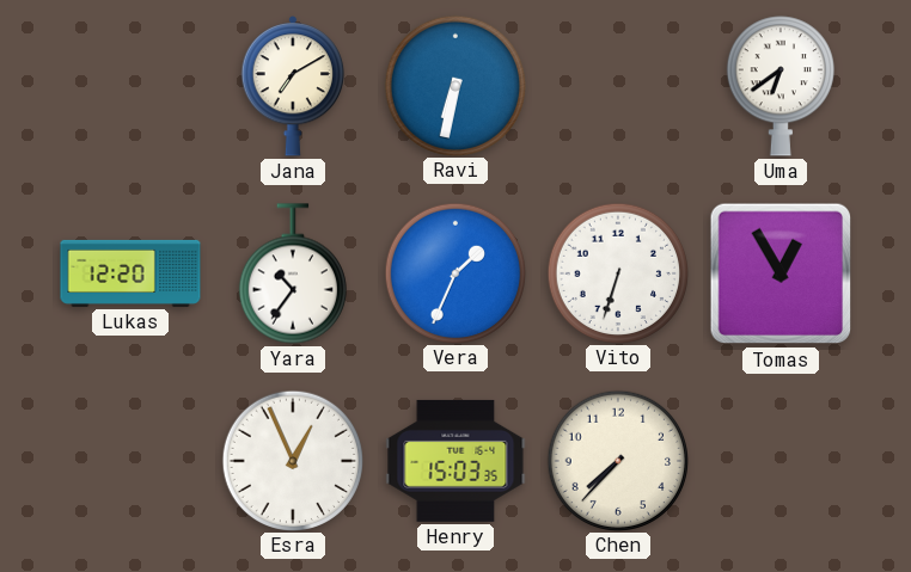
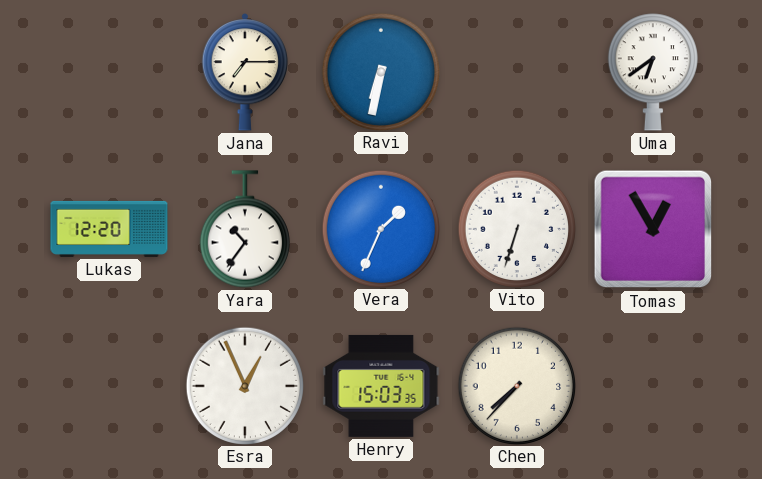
Jana: 7:10 -> 7:15 (245, 73)
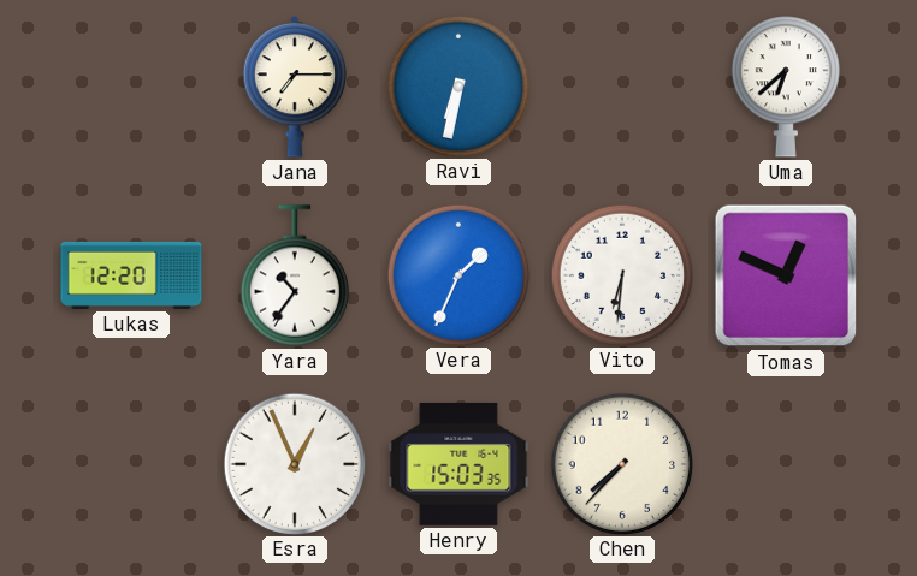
Uma: 6:39 -> 6:38 (786, 87)
Vito: 6:33 -> 6:31 (621, 274)
Tomas: 12:55 -> 12:49 (786, 275)
